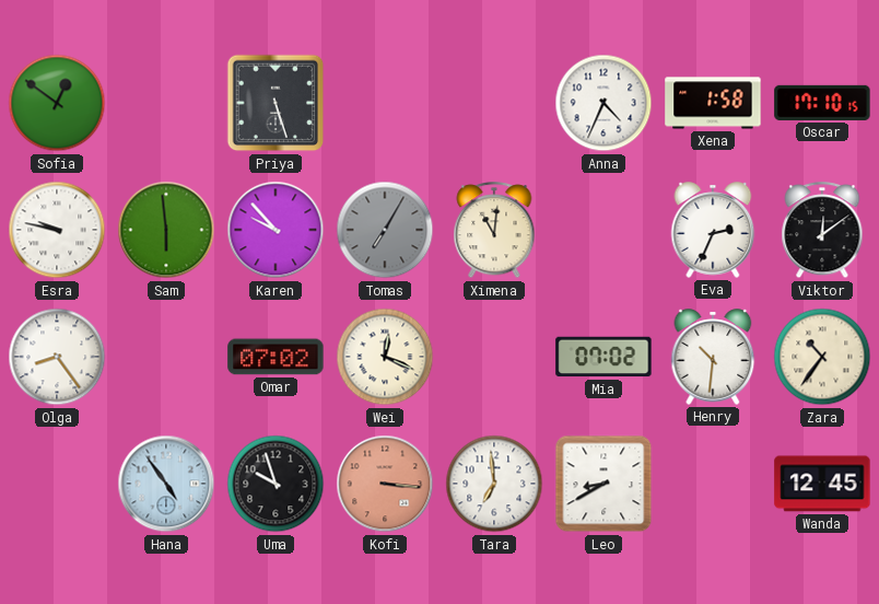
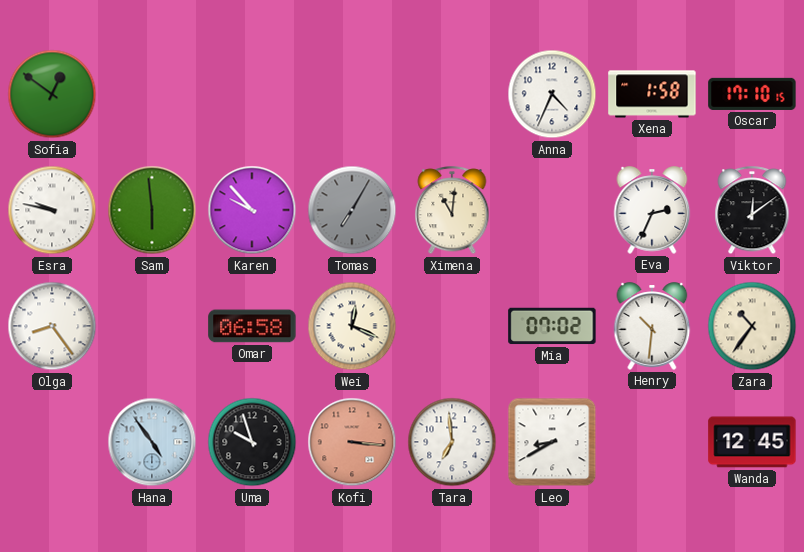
Priya: 5:27 -> none (276, 103)
Omar: 07:02 -> 06:58 (252, 326)
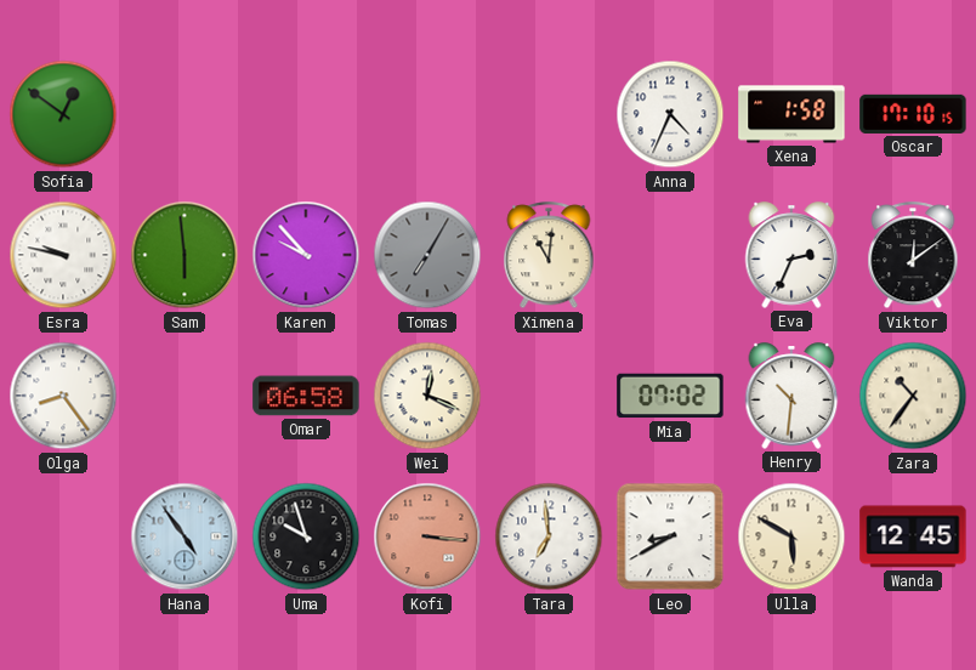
Ulla: none -> 5:50 (791, 536)
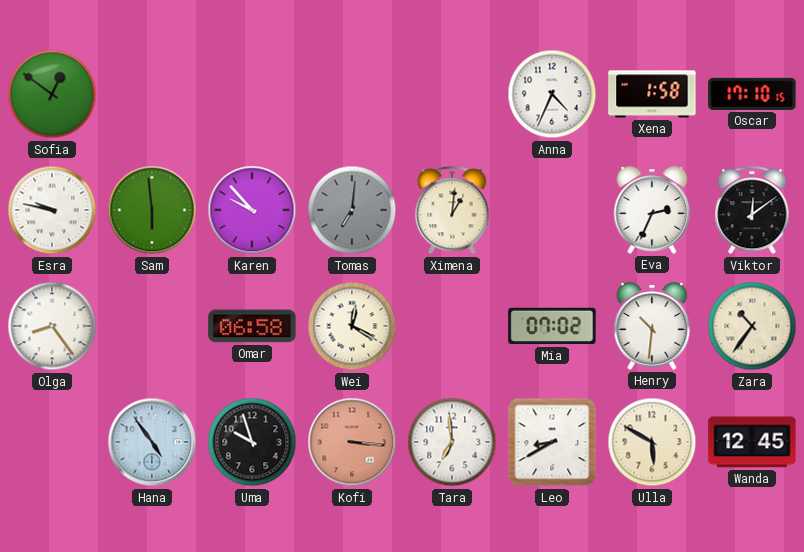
Tomas: 7:05 -> 7:01 (352, 210)
Ximena: 11:01 -> 1:01 (452, 211)
Wei: 12:19 -> 12:20 (352, 326)
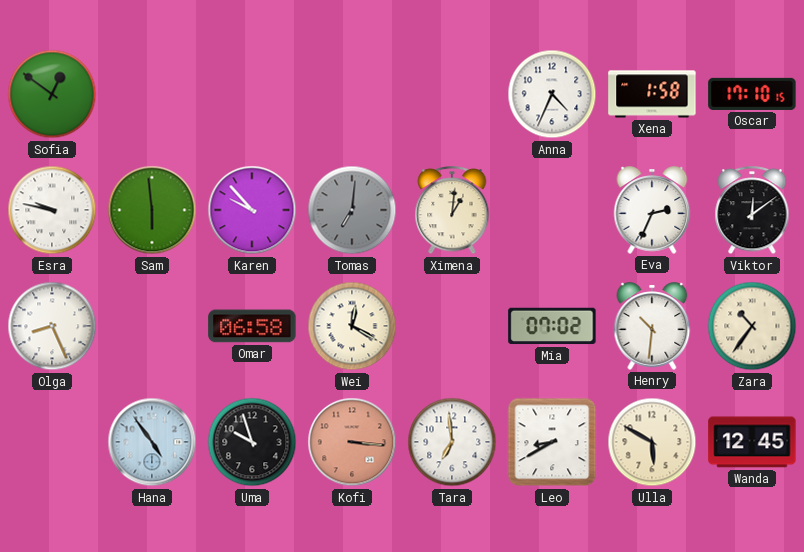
Olga: 8:24 -> 8:26 (52, 326)
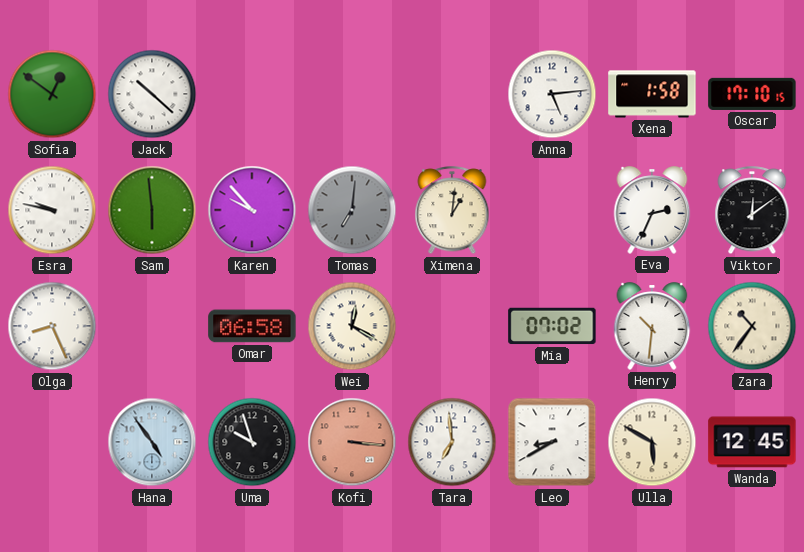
Jack: none -> 10:22 (152, 94)
Anna: 4:34 -> 5:14 (552, 94)
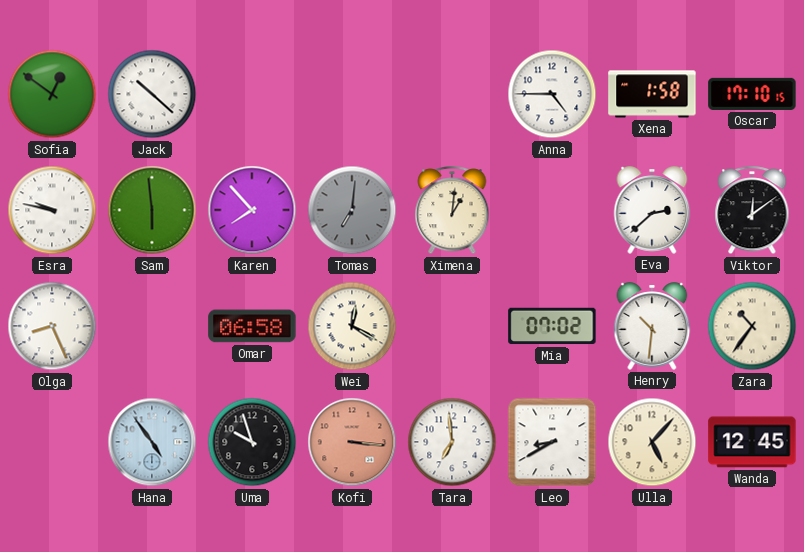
Anna: 5:14 -> 4:45 (552, 94)
Karen: 9:53 -> 7:53 (252, 210)
Eva: 2:34 -> 2:38 (652, 210)
Ulla: 5:50 -> 5:07 (652, 442)
